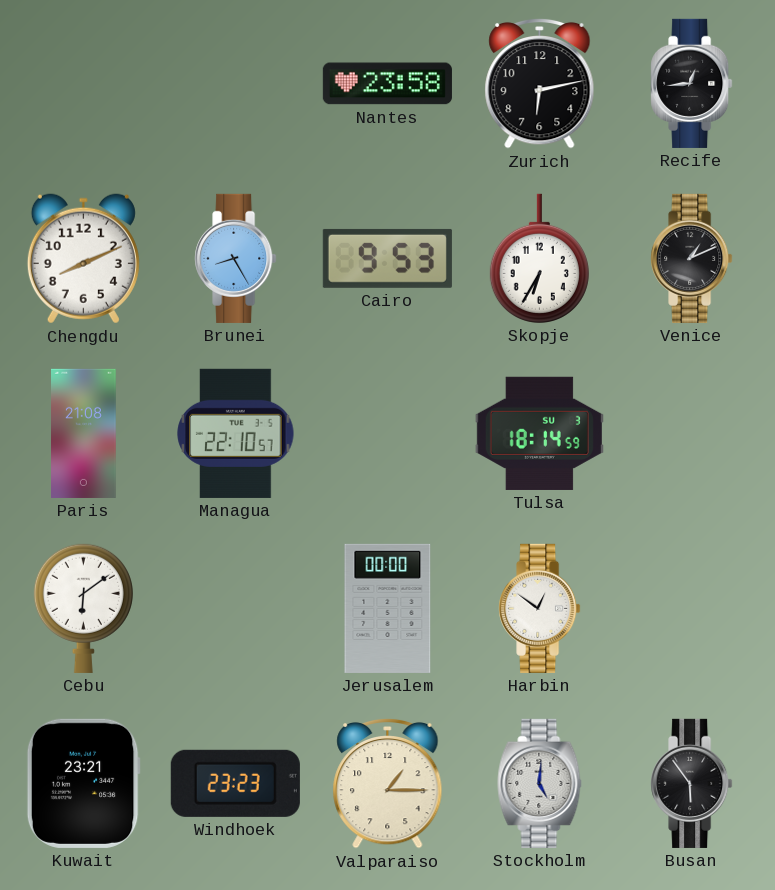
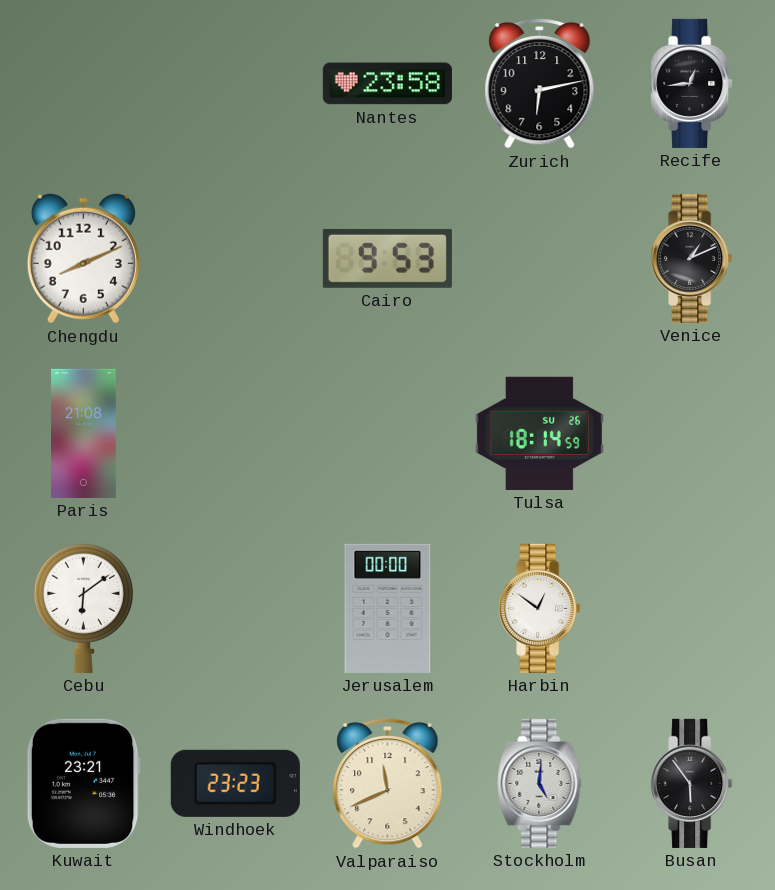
Brunei: 8:25 -> none (236, 258)
Skopje: 6:35 -> none (539, 258)
Managua: 22:10 -> none (236, 433)
Tulsa date: SU 3 -> SU 26 (539, 433)
Valparaiso: 1:15 -> 11:41 (388, 783)
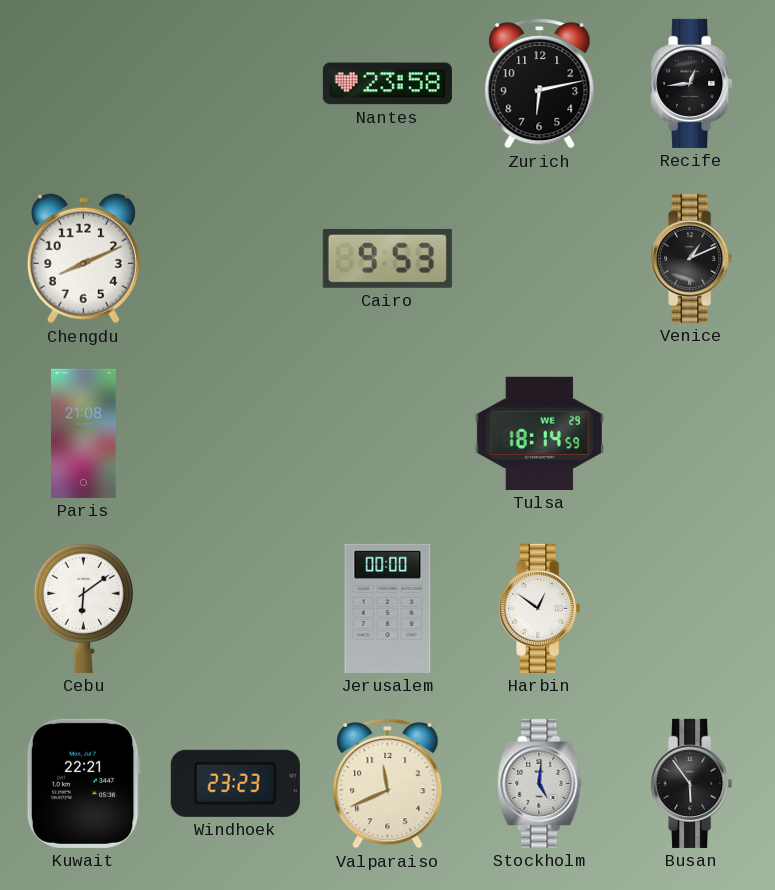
Tulsa date: SU 26 -> WE 29 (539, 433)
Kuwait: 23:21 -> 22:21 (83, 783)
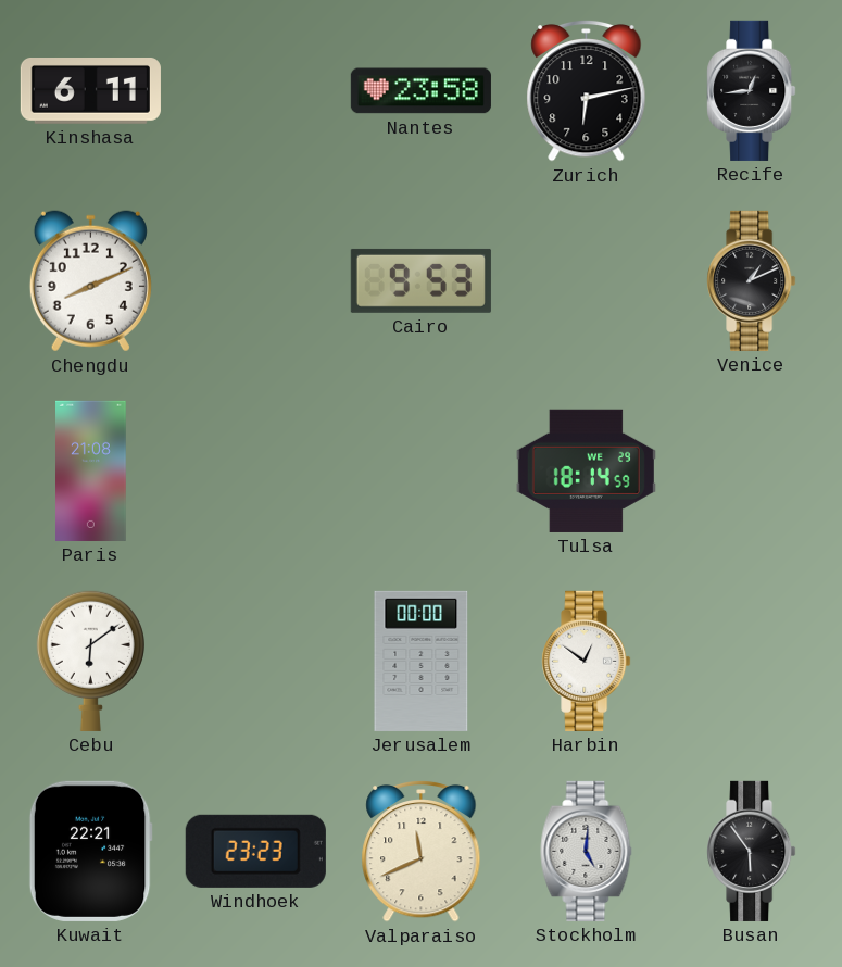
Kinshasa: none -> 6:11 (90, 91)
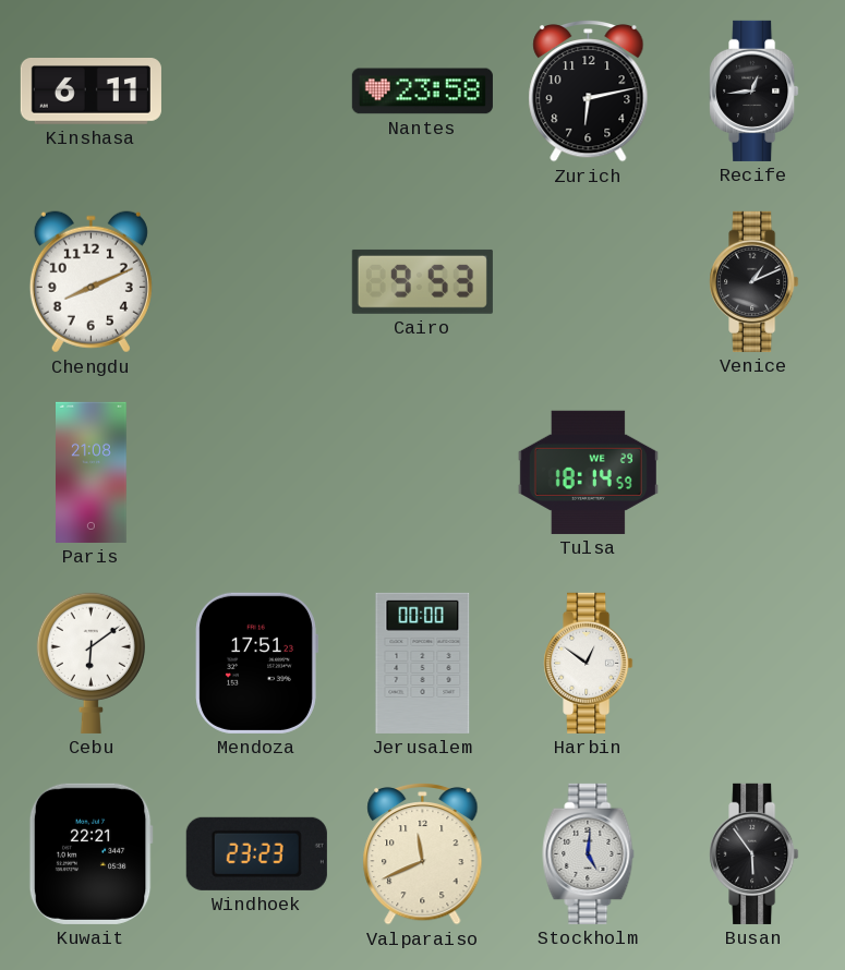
Mendoza: none -> 17:51 (256, 663)
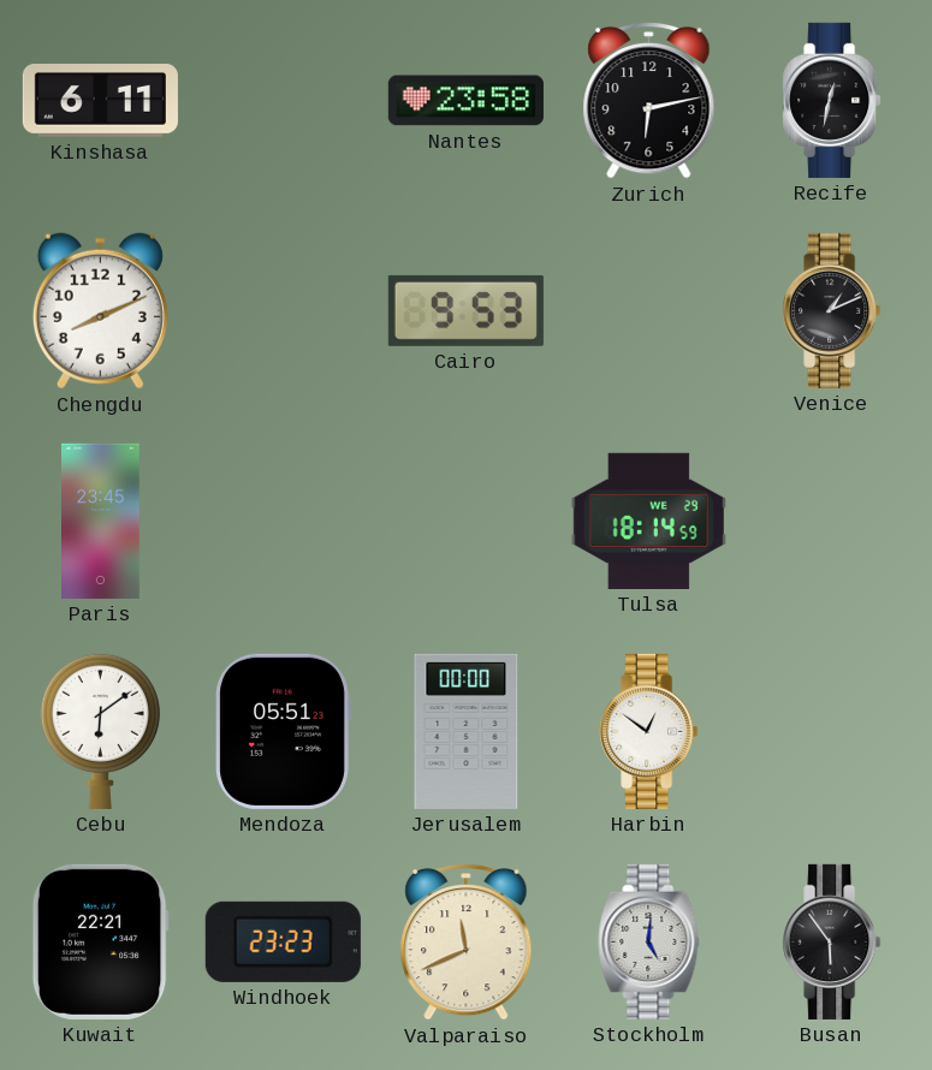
Recife: 12:44 -> 12:32 (832, 100)
Paris: 21:08 -> 23:45 (101, 521)
Mendoza: 17:51 -> 05:51 (283, 731)
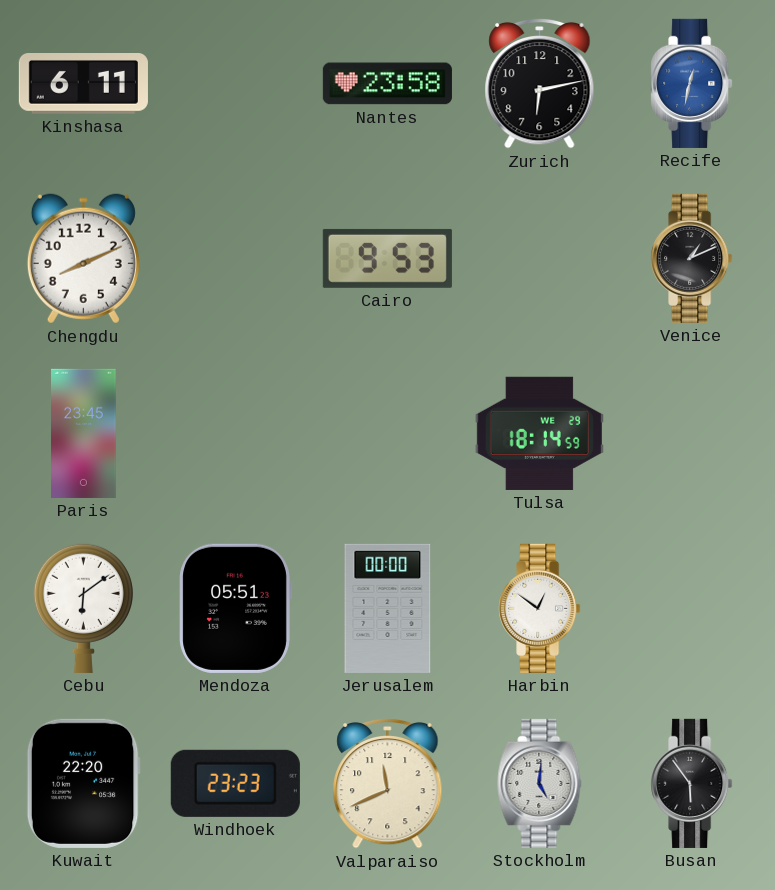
Recife dial: black -> blue (692, 83)
Kuwait: 22:21 -> 22:20 (83, 783)
